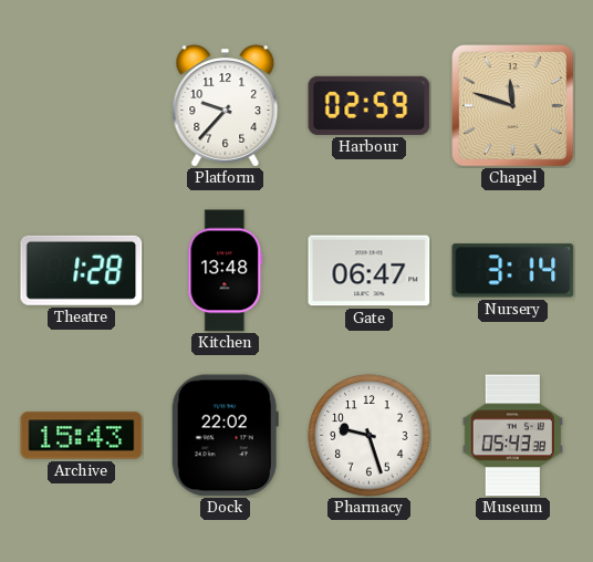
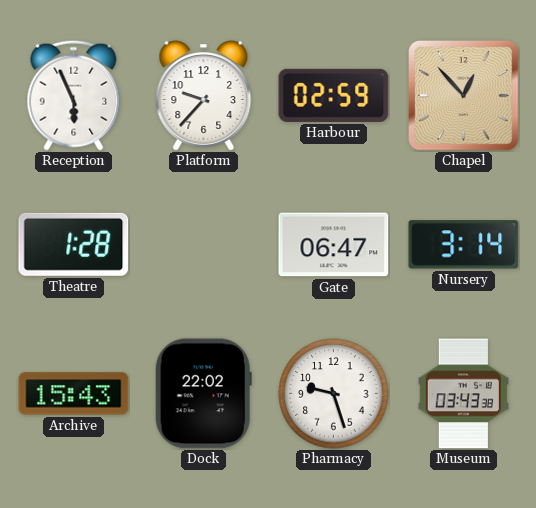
Reception: none -> 5:56 (74, 95)
Chapel: 11:48 -> 12:53 (464, 96)
Kitchen: 13:48 -> none (226, 271)
Museum: 05:43 -> 03:43 (463, 394)
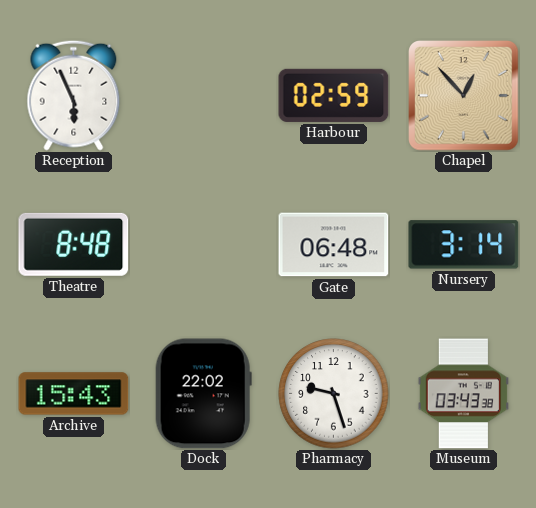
Platform: 9:37 -> none (204, 96)
Theatre: 1:28 -> 8:48 (74, 244)
Gate: 06:47 -> 06:48 (334, 245)
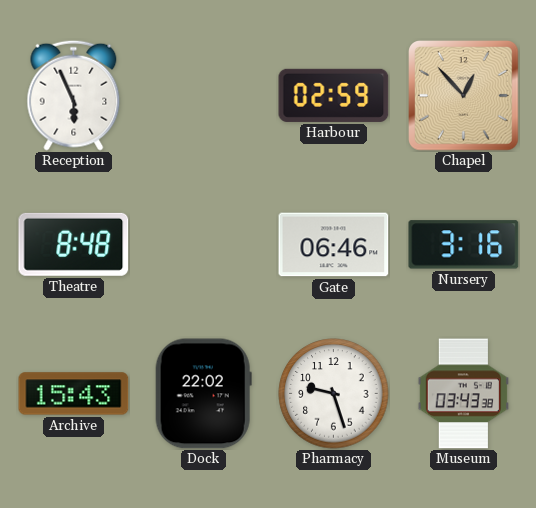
Gate: 06:48 -> 06:46 (334, 245)
Nursery: 3:14 -> 3:16 (464, 245)
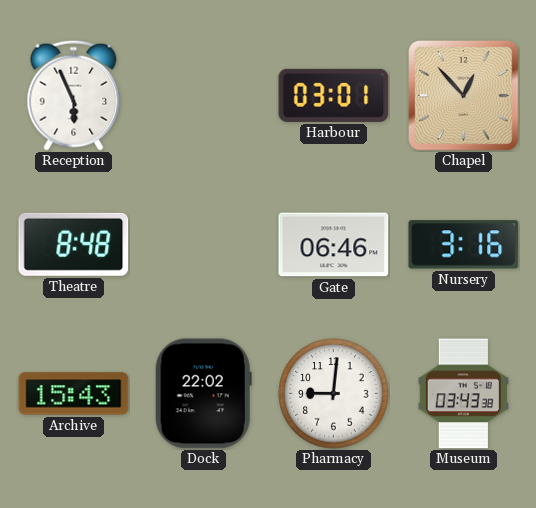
Harbour: 02:59 -> 03:01 (334, 95)
Pharmacy: 9:27 -> 9:01 (334, 394)
